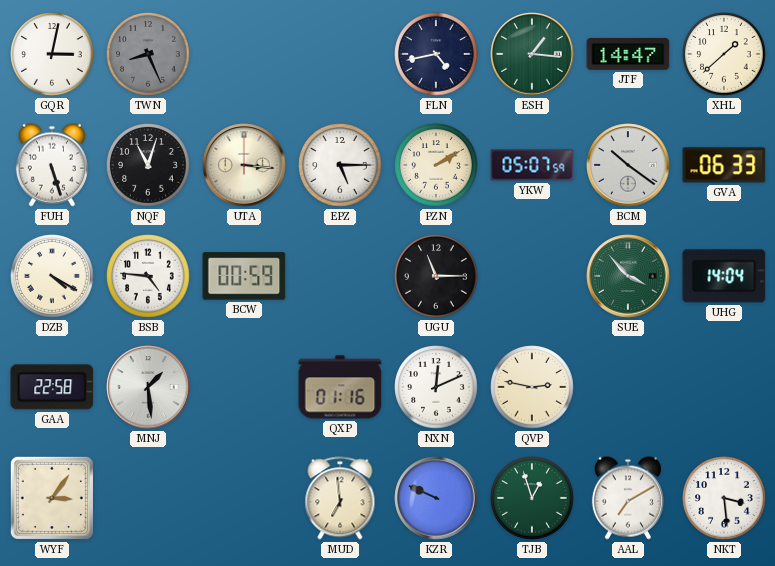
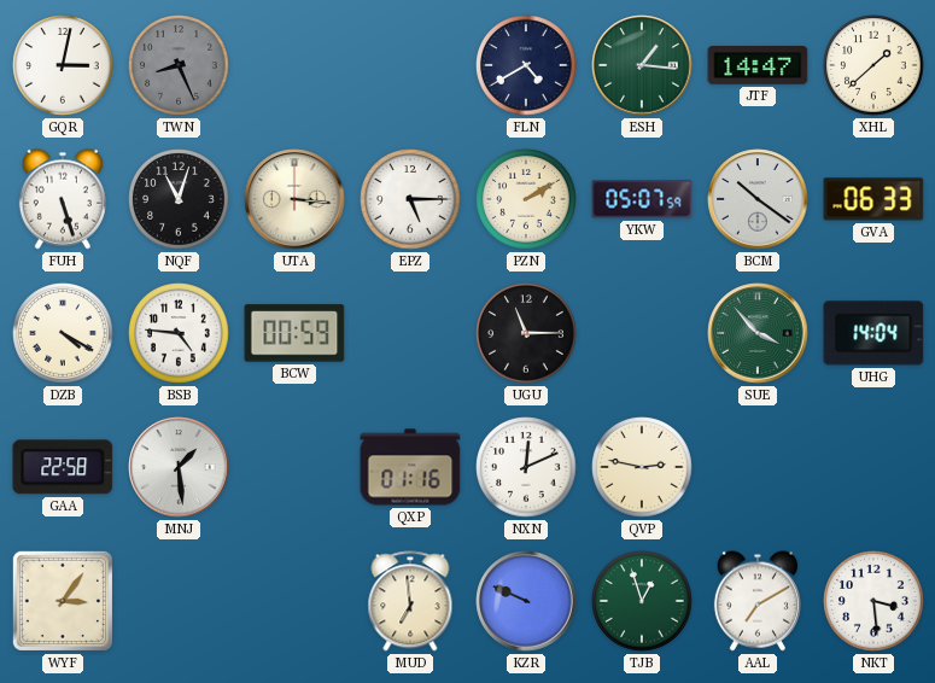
FLN: 4:43 -> 4:40 (526, 65)
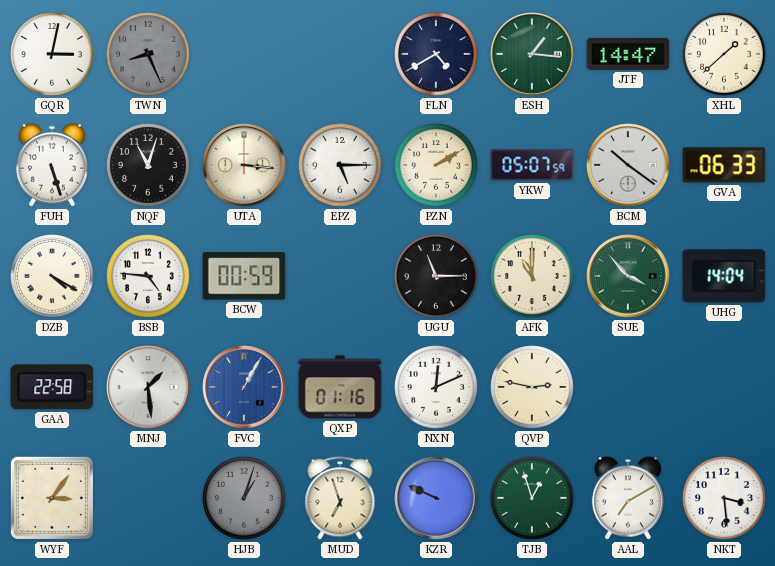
AFK: none -> 11:00 (532, 276)
FVC: none -> 1:05 (244, 387)
HJB: none -> 1:03 (244, 498)
MUD: 6:59 -> 6:57 (340, 498)
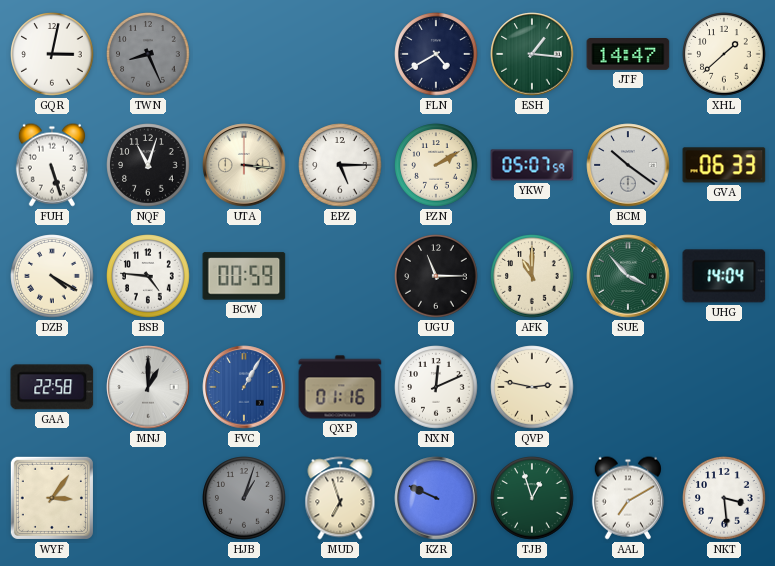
MNJ: 1:29 -> 1:00 (148, 387)
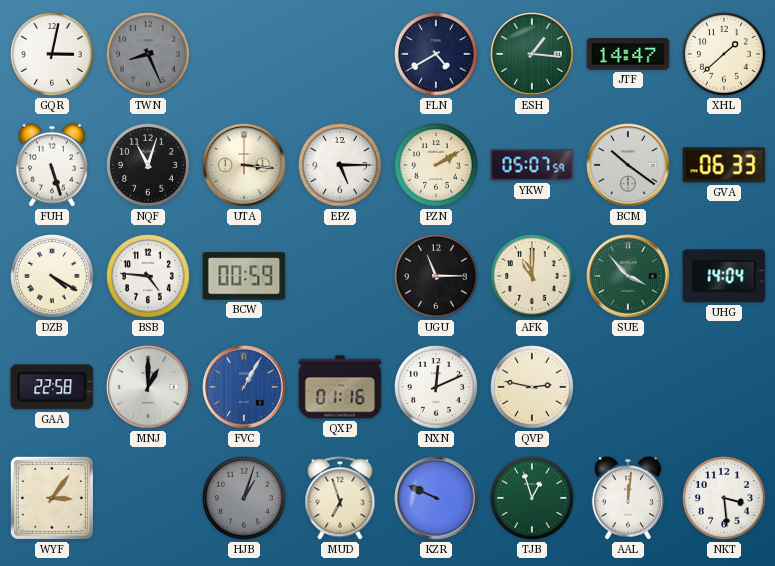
AAL: 7:10 -> 12:01 (628, 498)
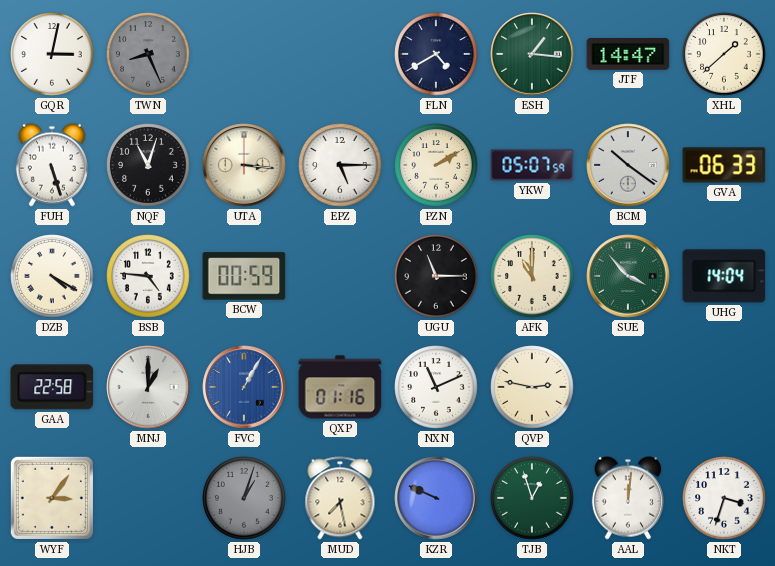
NXN: 12:11 -> 11:11 (436, 387)
MUD: 6:57 -> 7:28 (340, 498)
NKT: 3:29 -> 3:33 (724, 498)
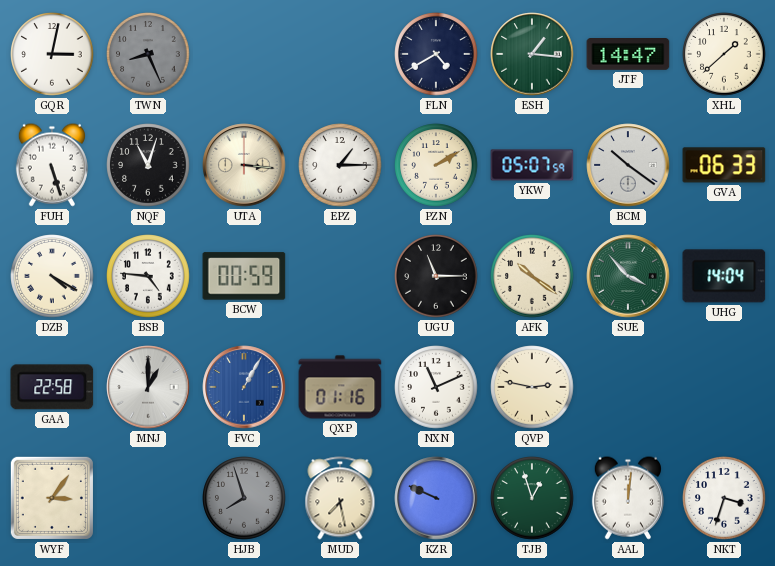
EPZ: 5:15 -> 1:15 (340, 165)
AFK: 11:00 -> 10:21 (532, 276)
HJB: 1:03 -> 7:57 (244, 498)
